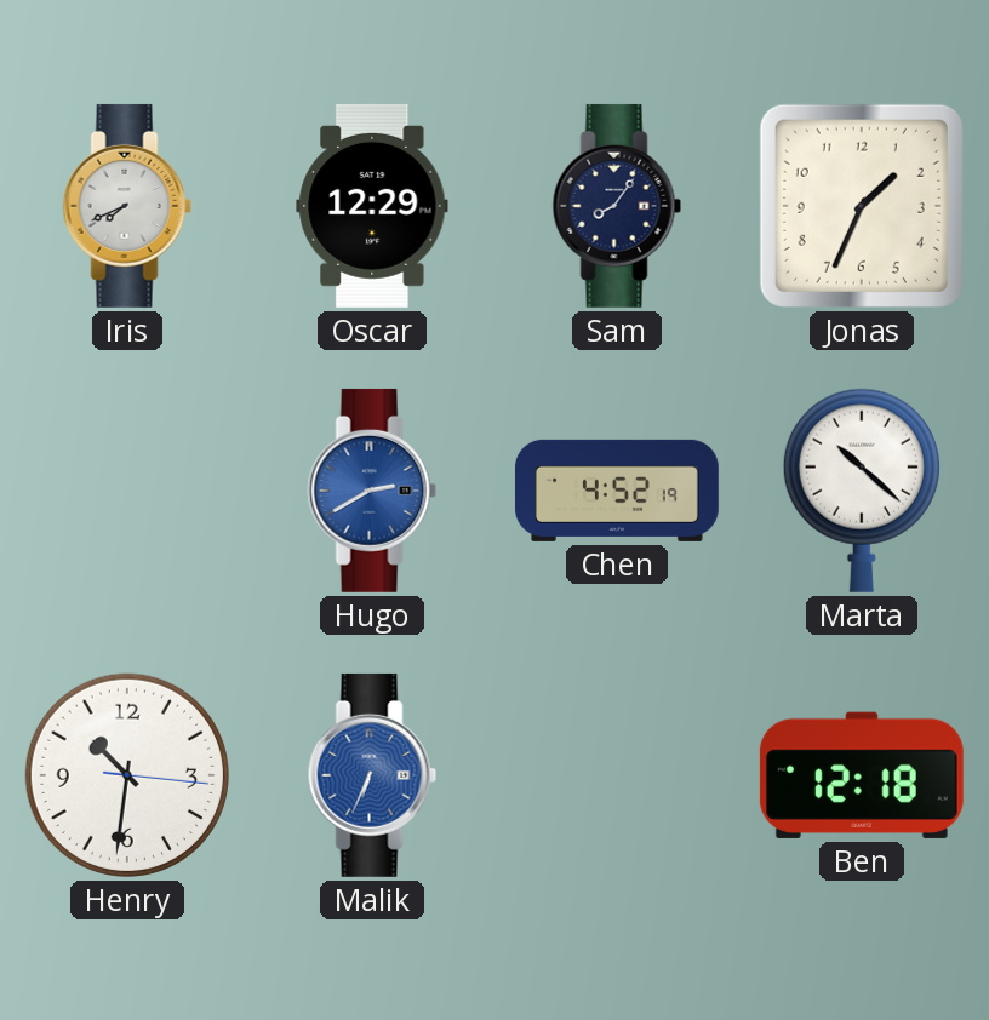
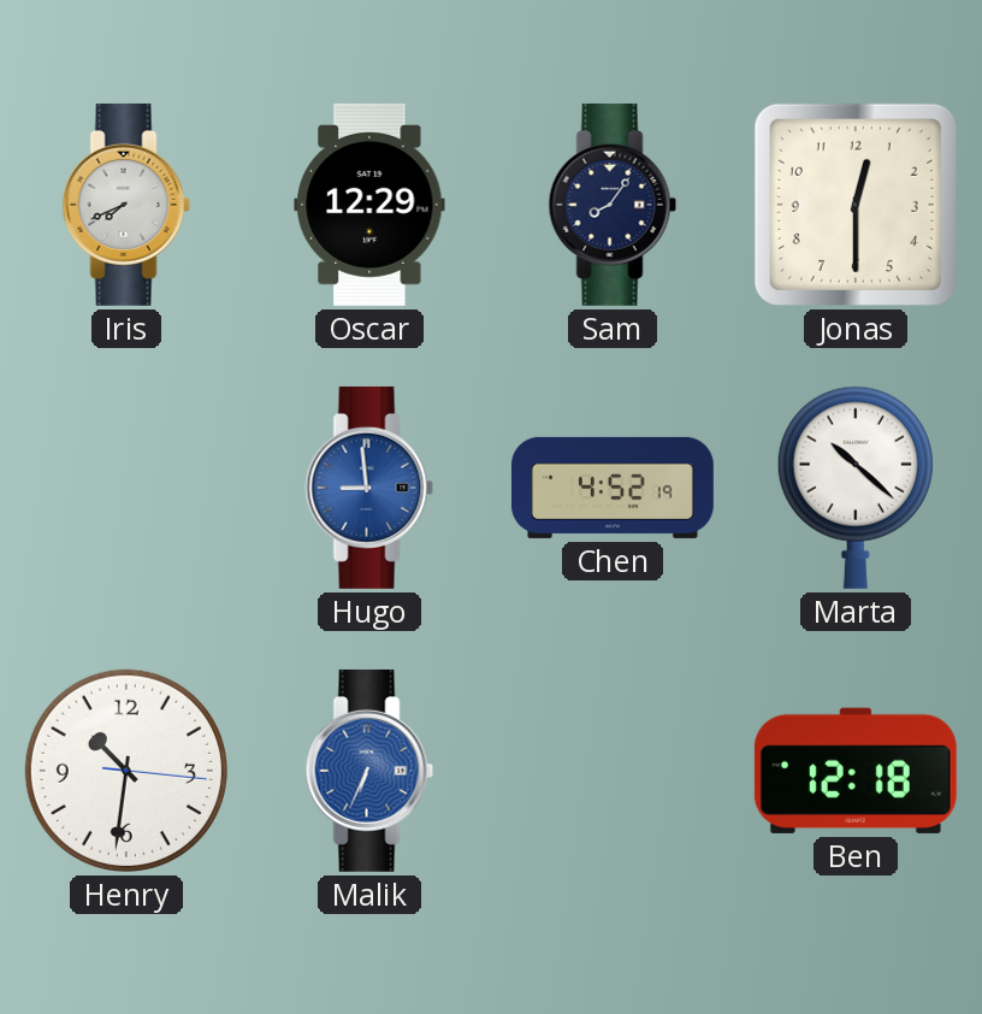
Jonas: 1:34 -> 12:30 (856, 205)
Hugo: 2:40 -> 8:59 (369, 488)
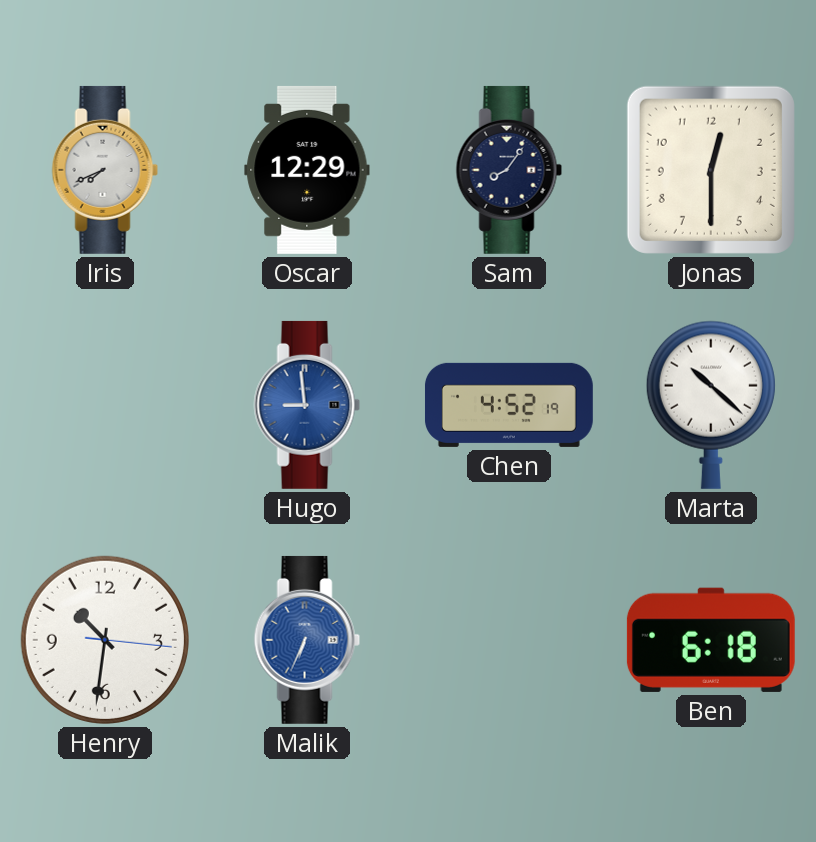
Ben: 12:18 -> 6:18 (711, 640)
